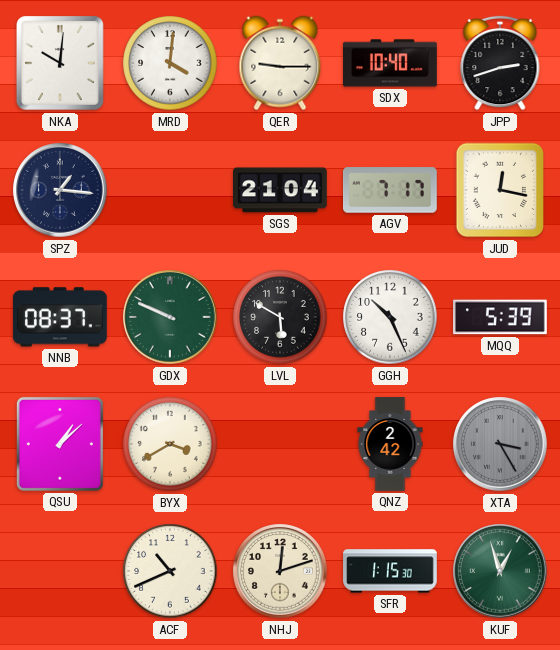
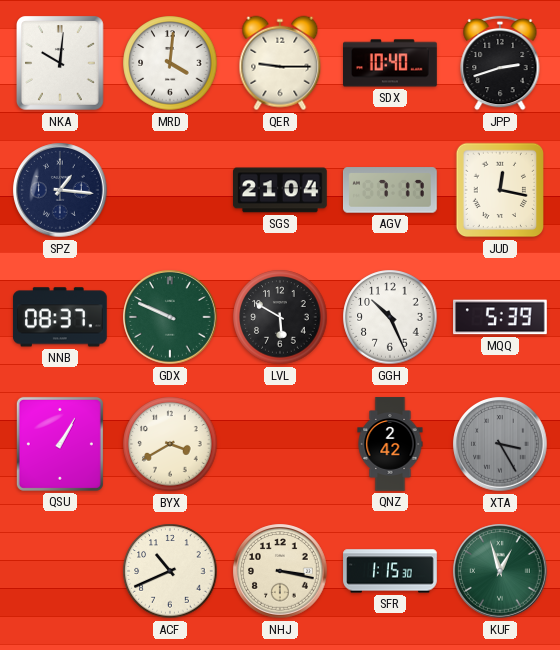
QSU: 1:08 -> 1:05 (60, 444)
NHJ: 12:12 -> 3:17 (280, 571)
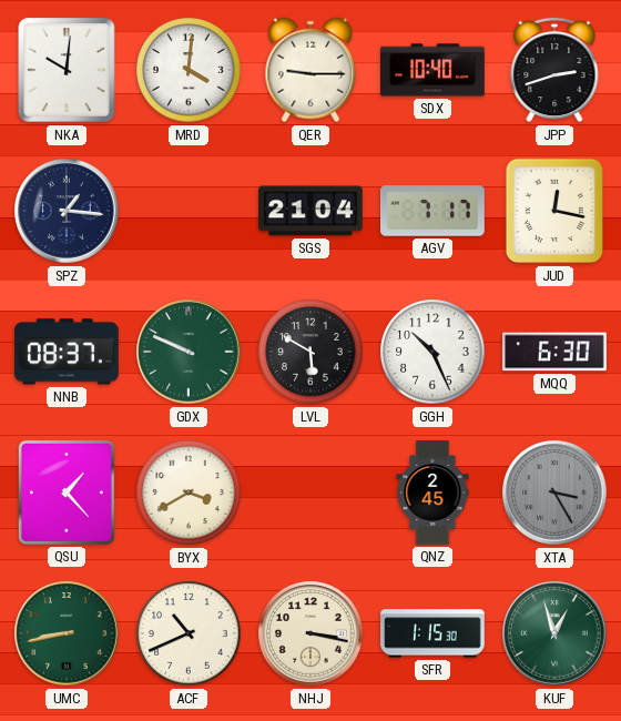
MQQ: 5:39 -> 6:30 (556, 352)
QSU: 1:05 -> 1:23 (67, 492)
QNZ: 2:42 -> 2:45 (432, 492)
UMC: none -> 8:43 (67, 633)
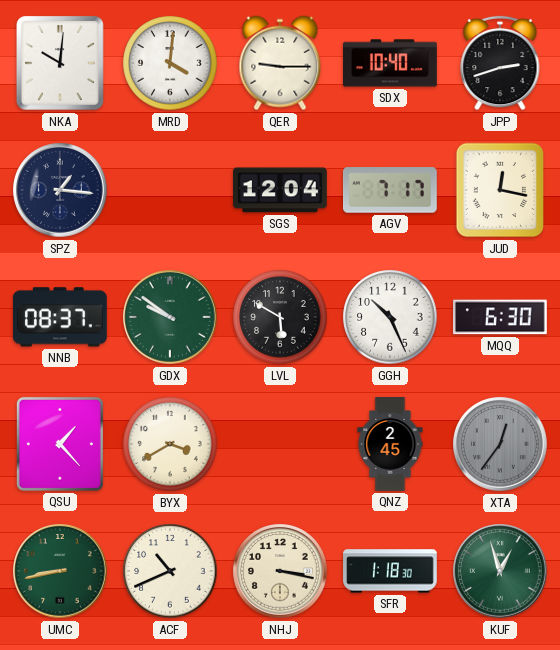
SGS: 21:04 -> 12:04 (281, 190)
GDX: 9:49 -> 9:51 (170, 317)
XTA: 3:25 -> 12:36 (500, 444)
SFR: 1:15 -> 1:18 (390, 571)
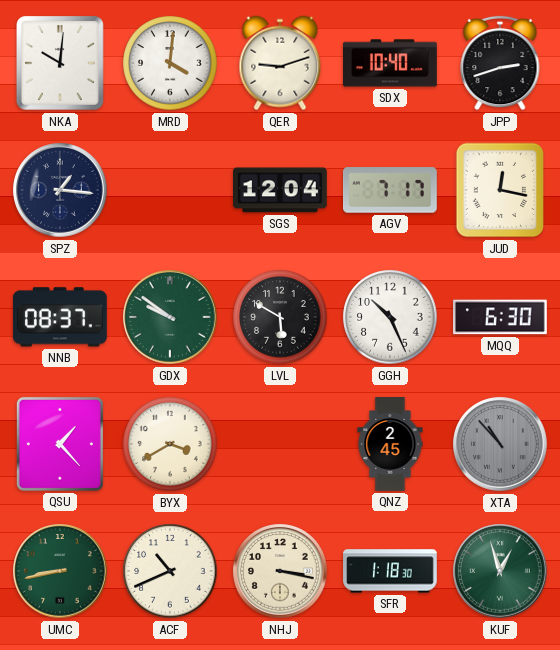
QER: 9:15 -> 9:12 (280, 63)
XTA: 12:36 -> 10:53 (500, 444)
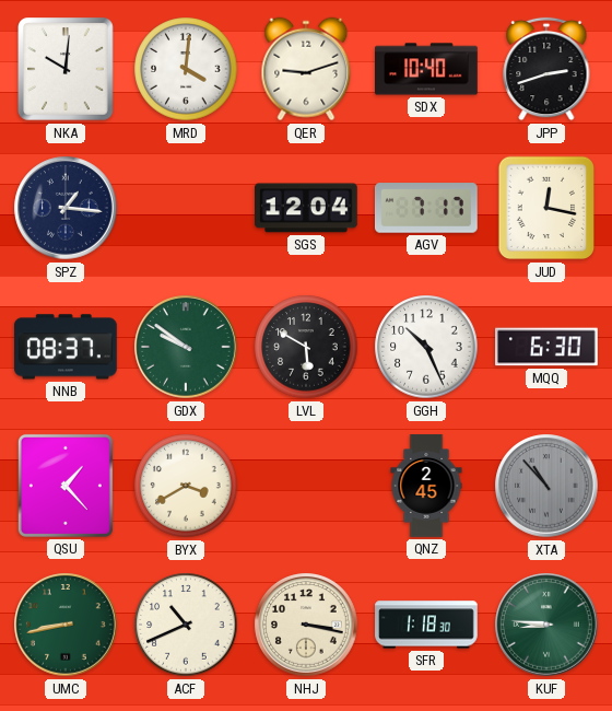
KUF: 12:57 -> 8:46 (546, 625)
